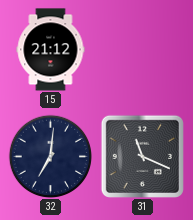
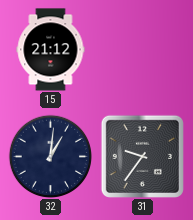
32: 7:01 -> 1:01 (50, 156)
31: 11:19 -> 9:36 (142, 156)
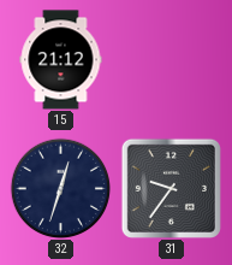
32: 1:01 -> 12:33 (60, 188)
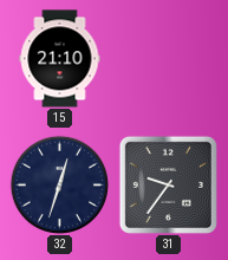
15: 21:12 -> 21:10 (60, 59)
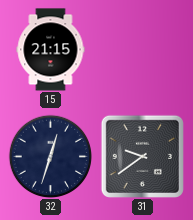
15: 21:10 -> 21:15 (51, 50)
31: 9:36 -> 9:39 (142, 156)
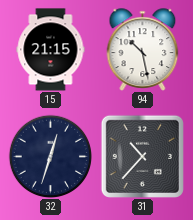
94: none -> 10:28 (143, 50)
31: 9:39 -> 10:37 (142, 156)
